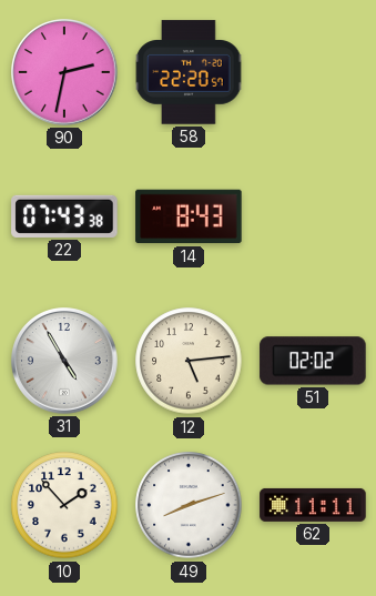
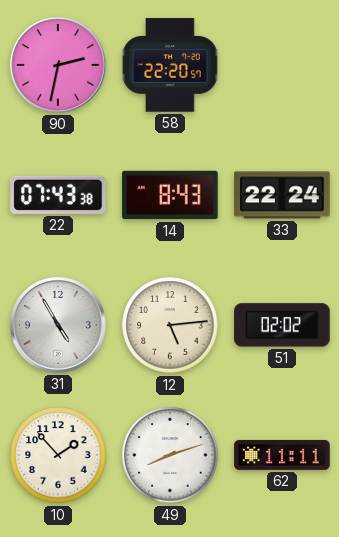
33: none -> 22:24 (282, 195)
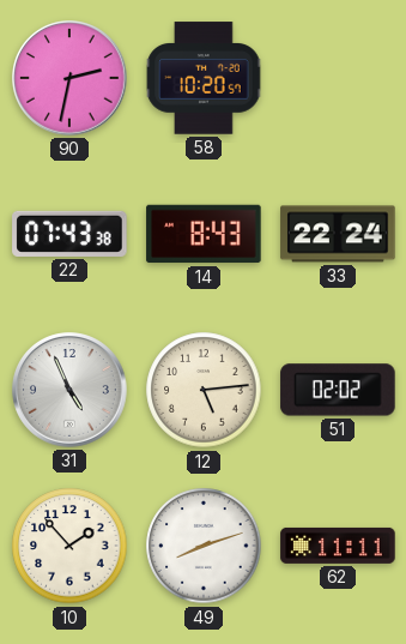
58: 22:20 -> 10:20 (204, 78)
31: 4:55 -> 4:56 (69, 390)
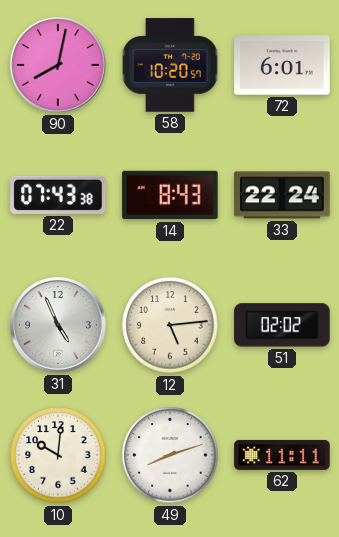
90: 2:32 -> 8:02 (58, 65)
72: none -> 6:01 (282, 65)
10: 1:53 -> 10:01 (58, 455)
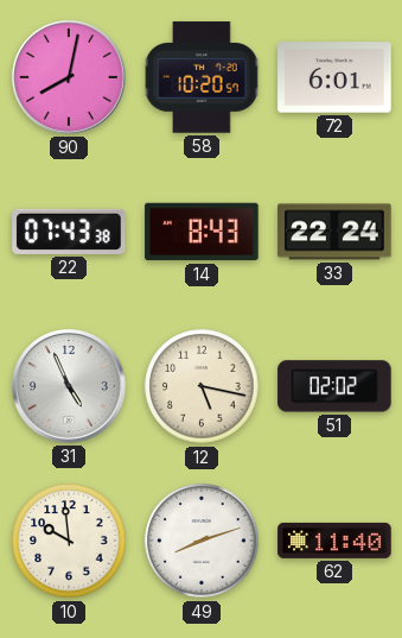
12: 5:14 -> 5:17 (202, 386)
10: 10:01 -> 9:59 (69, 541)
62: 11:11 -> 11:40 (334, 541)
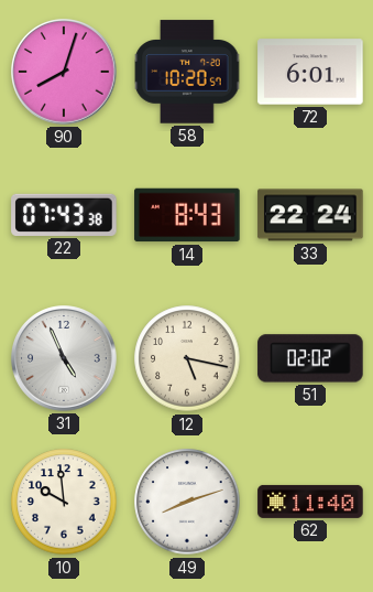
90: 8:02 -> 8:03 (64, 72)
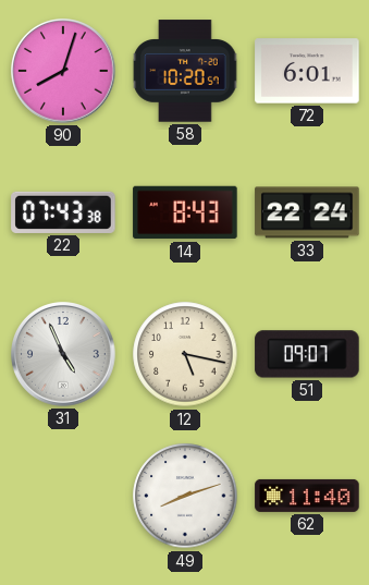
51: 02:02 -> 09:07 (307, 354)
10: 9:59 -> none (64, 502)
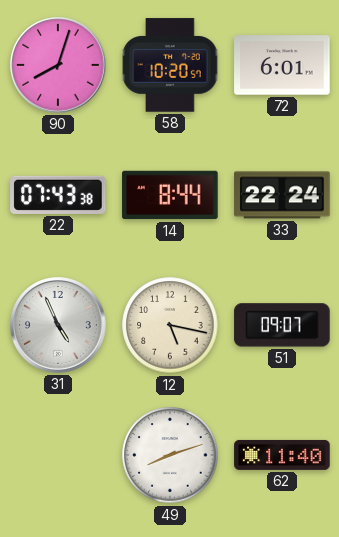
14: 8:43 -> 8:44 (170, 195)
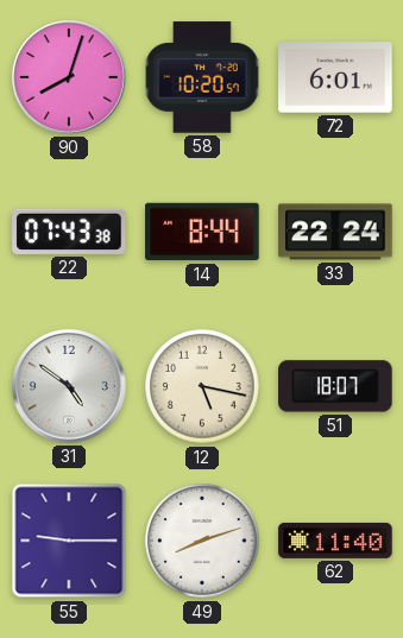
31: 4:56 -> 4:51 (69, 386)
51: 09:07 -> 18:07 (335, 386)
55: none -> 9:15 (69, 541)
